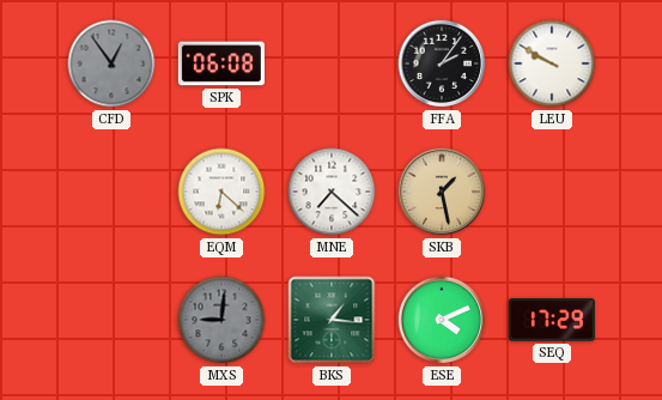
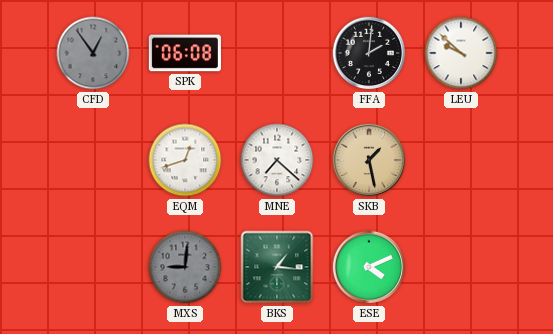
FFA: 2:06 -> 2:01 (369, 53)
LEU: 9:50 -> 9:52 (461, 53)
EQM: 6:22 -> 12:42 (185, 160)
SEQ: 17:29 -> none (552, 320)
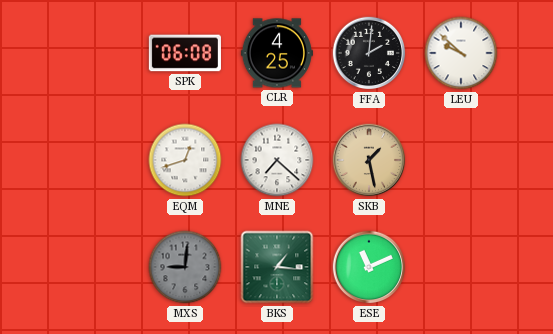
CFD: 12:54 -> none (93, 53)
CLR: none -> 4:25 (277, 53)
ESE: 4:11 -> 11:11 (369, 267)
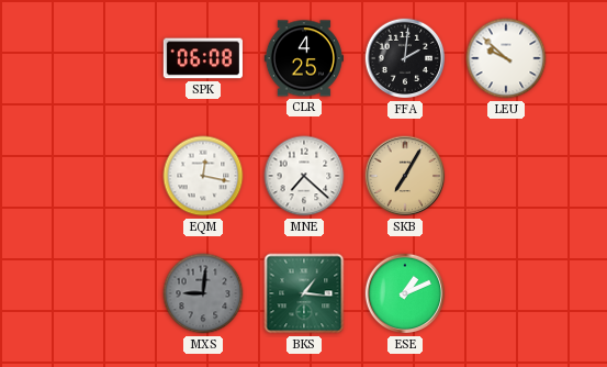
EQM: 12:42 -> 12:17 (203, 176)
SKB: 1:28 -> 7:05 (405, 176)
ESE: 11:11 -> 1:11 (405, 293)
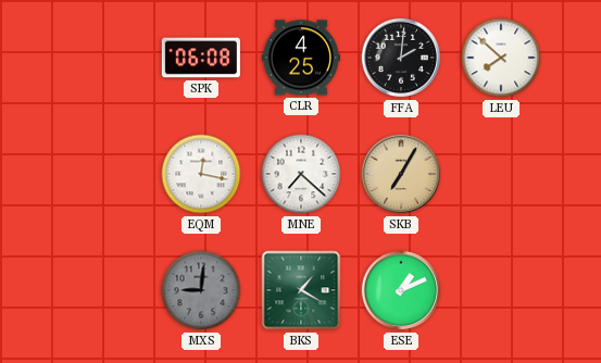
LEU: 9:52 -> 7:52 (501, 58)
BKS: 1:16 -> 1:20 (301, 290)
